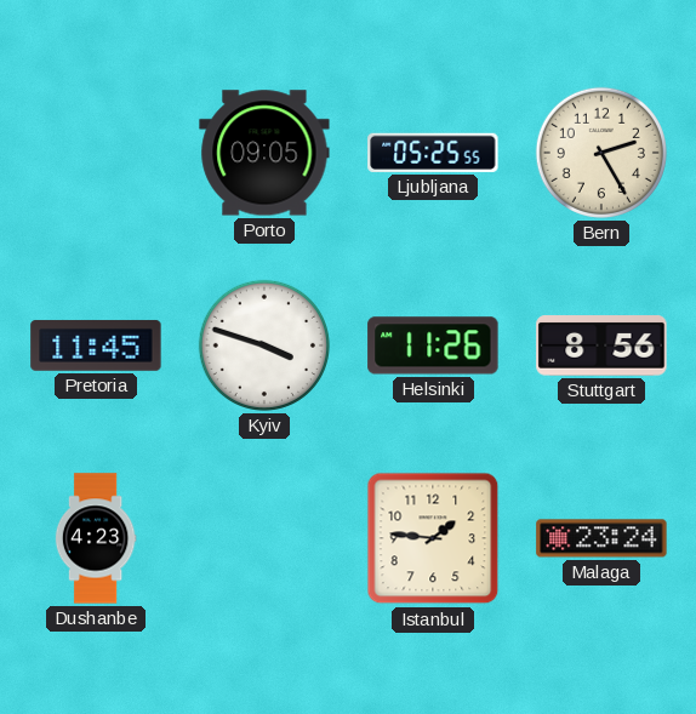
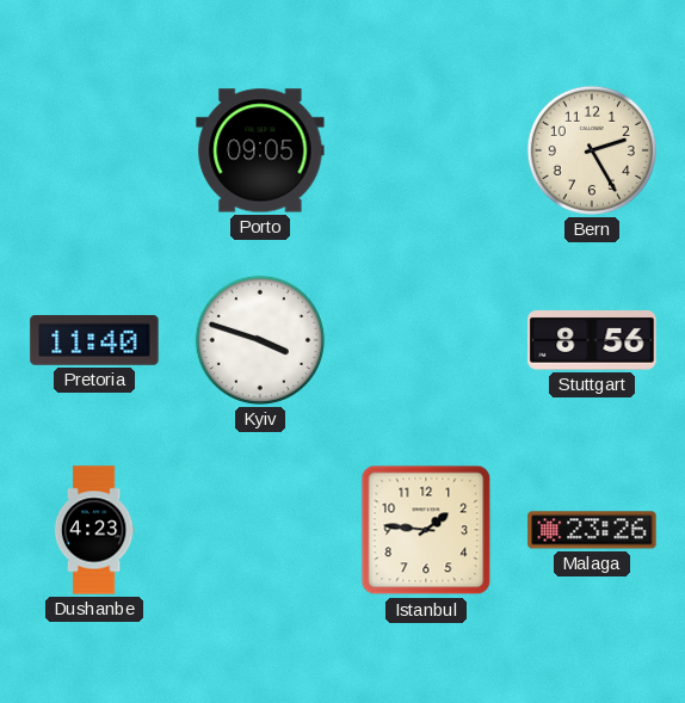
Ljubljana: 05:25 -> none (433, 153)
Pretoria: 11:45 -> 11:40 (94, 340)
Helsinki: 11:26 -> none (433, 345)
Malaga: 23:24 -> 23:26 (592, 530)
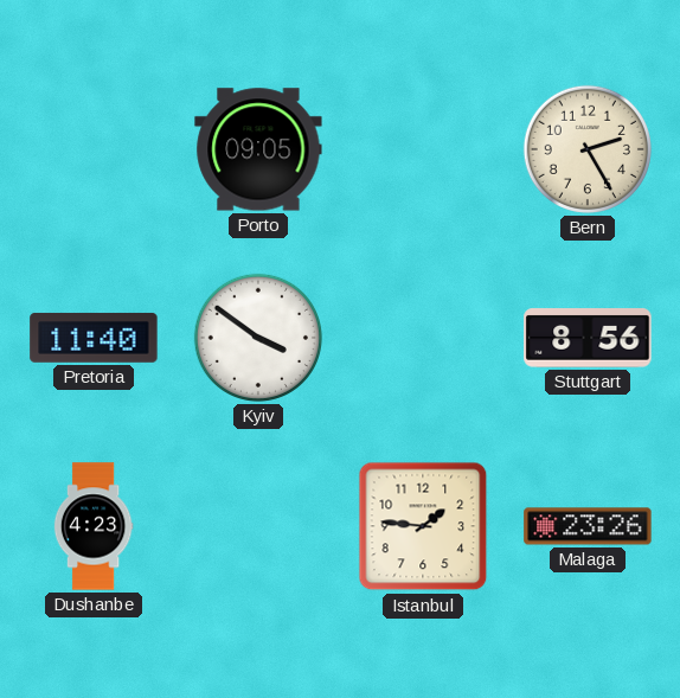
Kyiv: 3:48 -> 3:51 (258, 338)
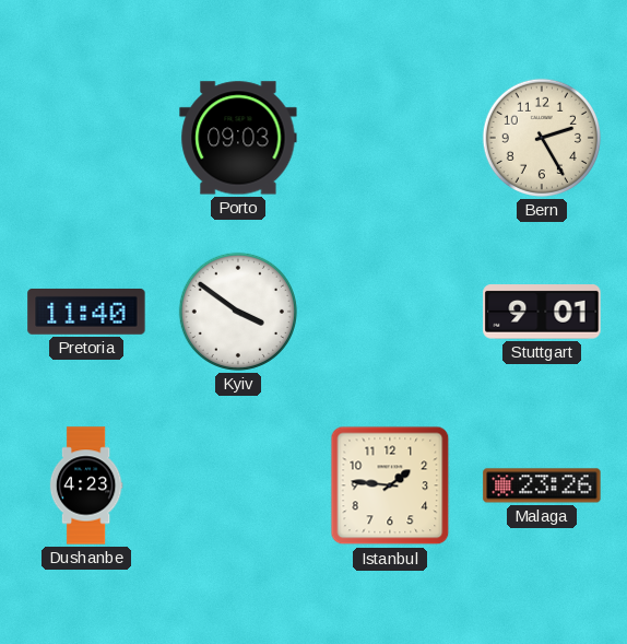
Porto: 09:05 -> 09:03 (238, 138)
Stuttgart: 8:56 -> 9:01 (542, 312)
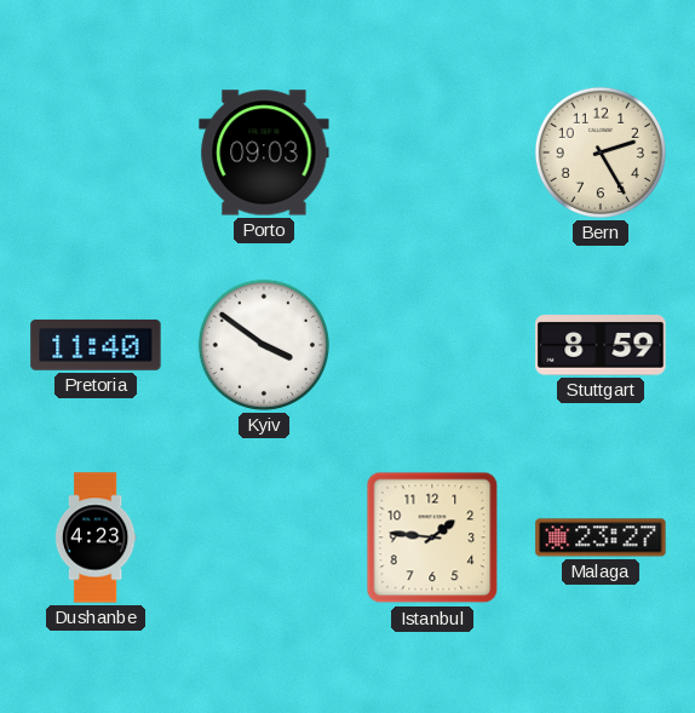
Stuttgart: 9:01 -> 8:59 (601, 345)
Malaga: 23:26 -> 23:27 (601, 537)
